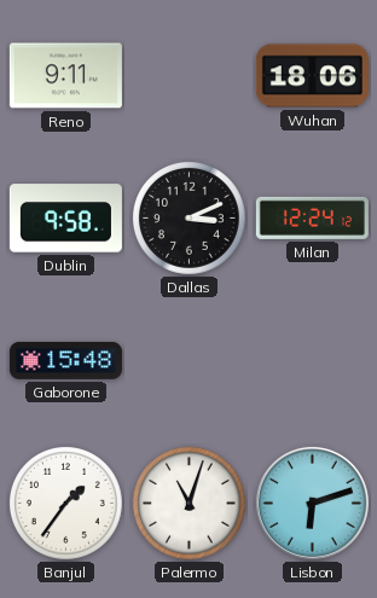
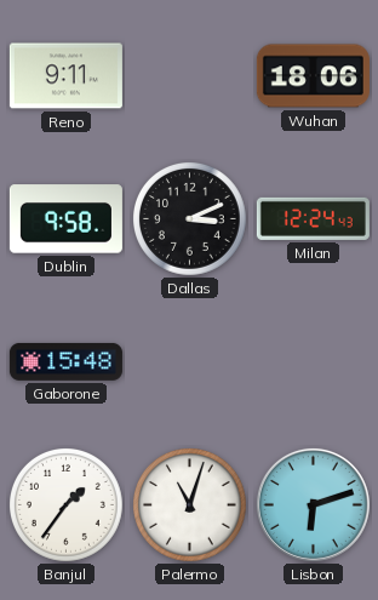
Milan: 12:24:12 -> 12:24:43 (313, 218)
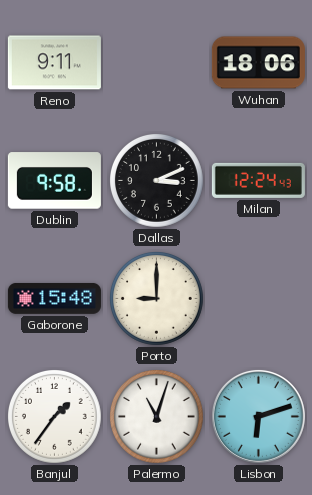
Porto: none -> 9:00 (157, 299)
